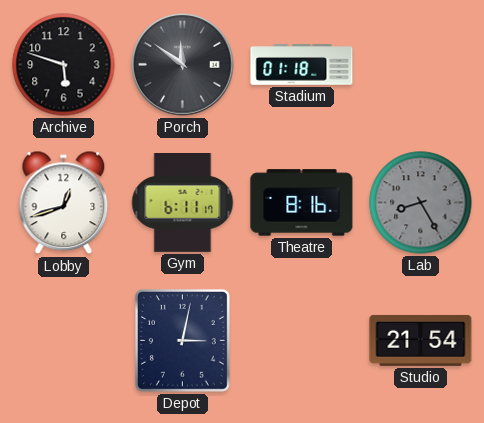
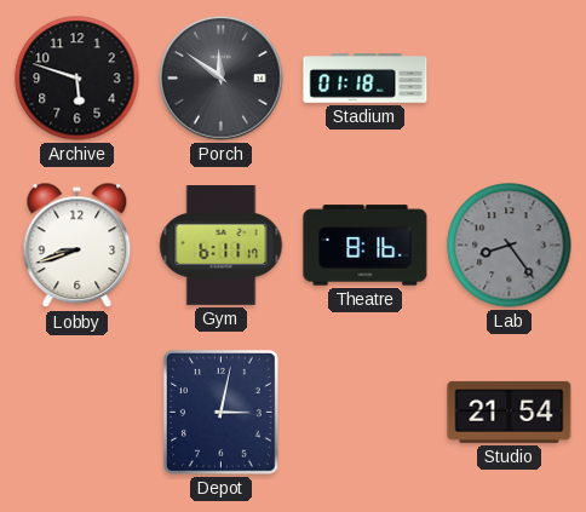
Lobby: 12:42 -> 8:42 (77, 246)
Lab: 8:25 -> 8:24 (510, 246)
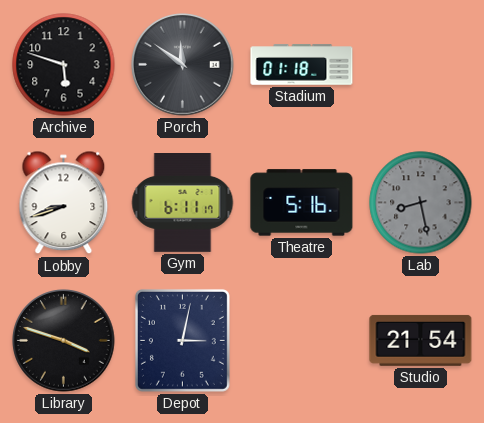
Theatre: 8:16 -> 5:16 (302, 203)
Lab: 8:24 -> 8:28 (421, 203)
Library: none -> 3:48 (64, 341)
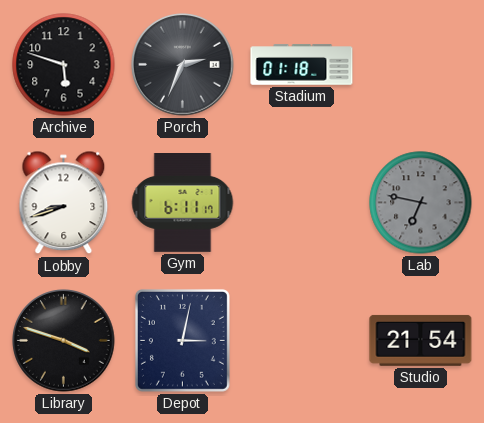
Porch: 11:51 -> 2:34 (183, 65)
Theatre: 5:16 -> none (302, 203)
Lab: 8:28 -> 6:47 (421, 203)
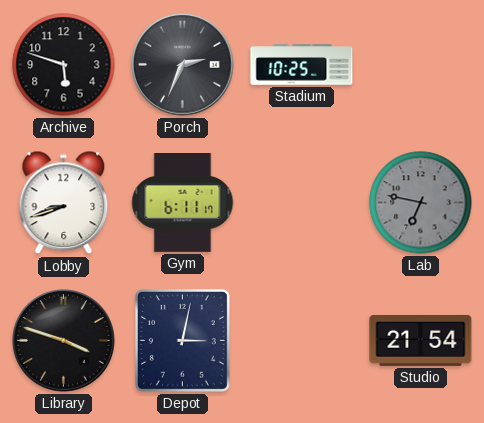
Stadium: 01:18 -> 10:25 (302, 65)
